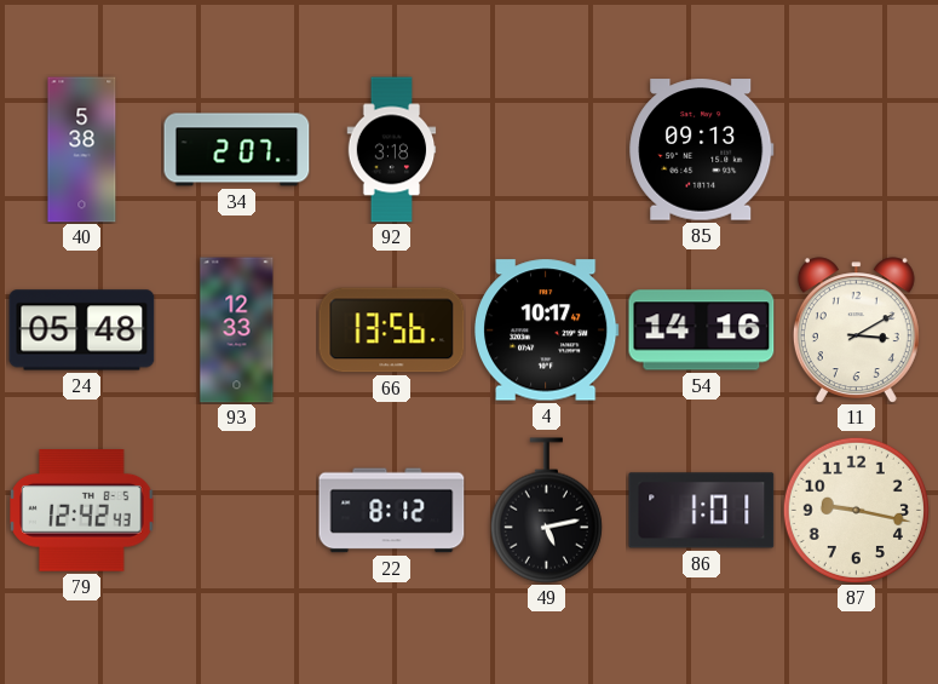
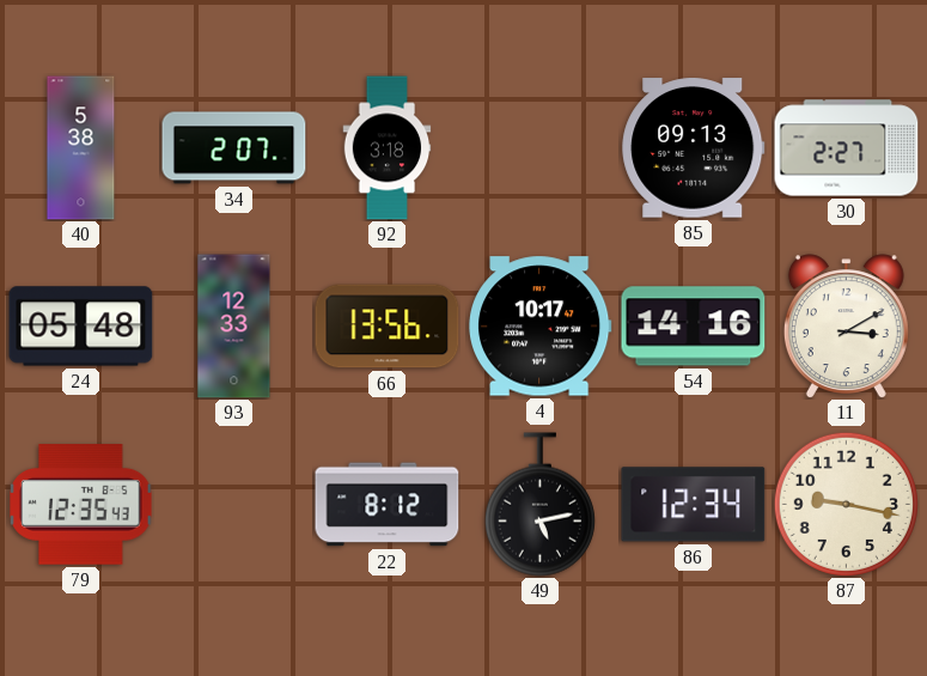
30: none -> 2:27 (847, 148)
79: 12:42 -> 12:35 (81, 505)
86: 1:01 -> 12:34 (694, 505)
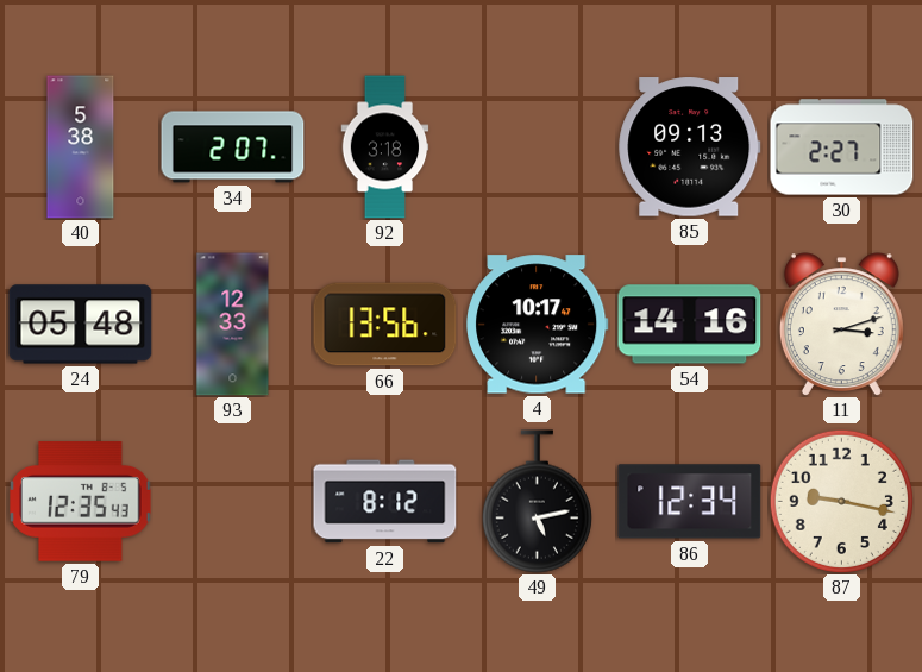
11: 3:10 -> 3:12 (841, 324)
